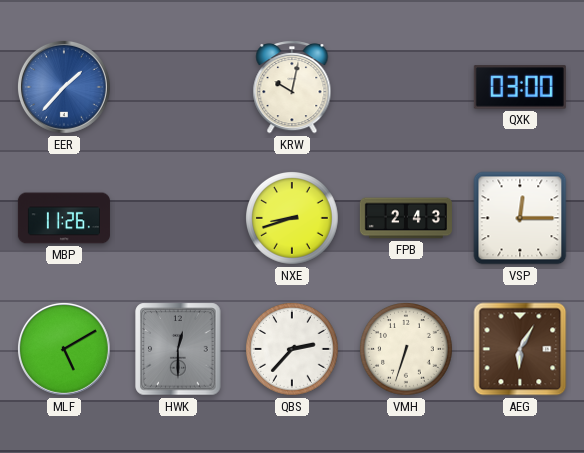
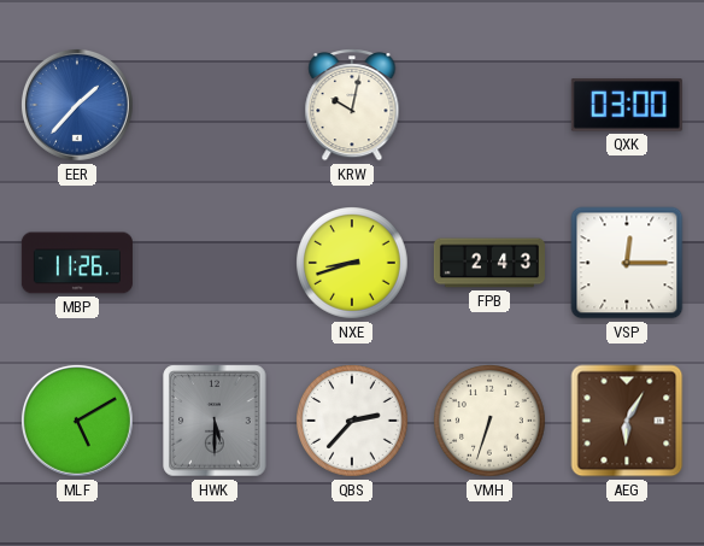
HWK: 12:30 -> 5:30 (215, 421)
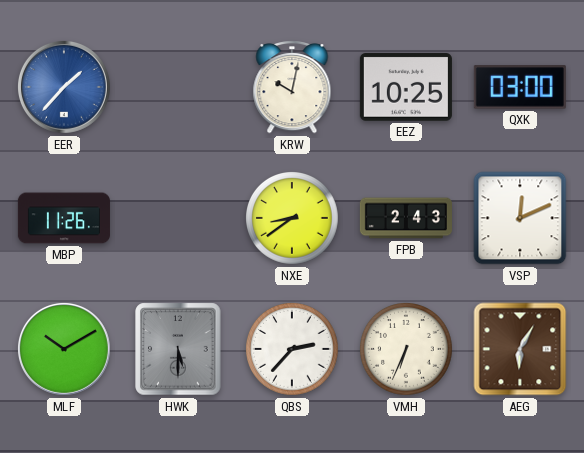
EEZ: none -> 10:25 (406, 87)
NXE: 8:42 -> 8:39 (293, 219)
VSP: 12:15 -> 12:11 (520, 218)
MLF: 5:10 -> 10:10 (64, 349)
VMH: 6:33 -> 6:34 (407, 350)
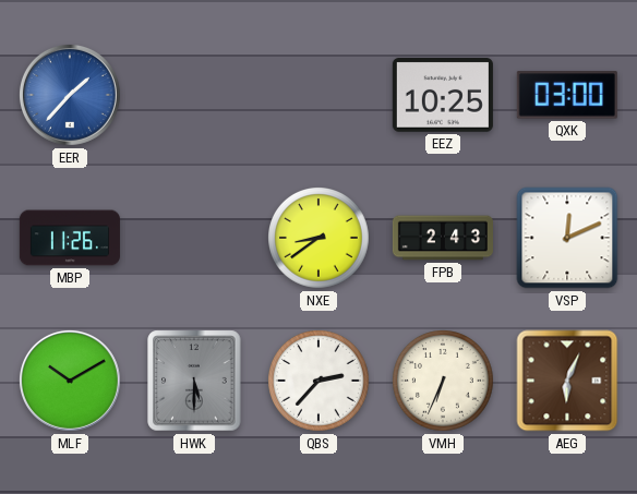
KRW: 10:02 -> none (292, 88)
AEG: 6:05 -> 6:04 (567, 381)
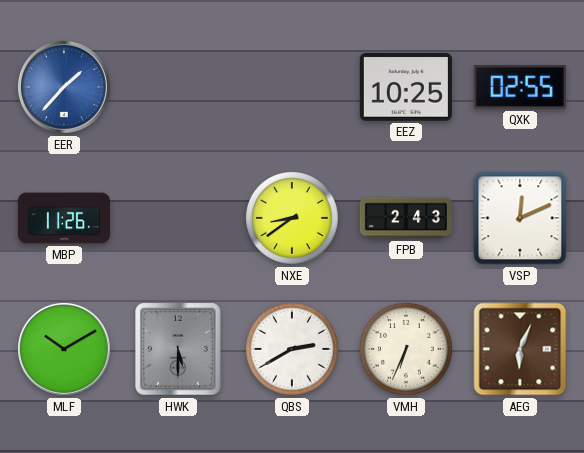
QXK: 03:00 -> 02:55 (520, 87)
QBS: 2:37 -> 2:40 (293, 350)
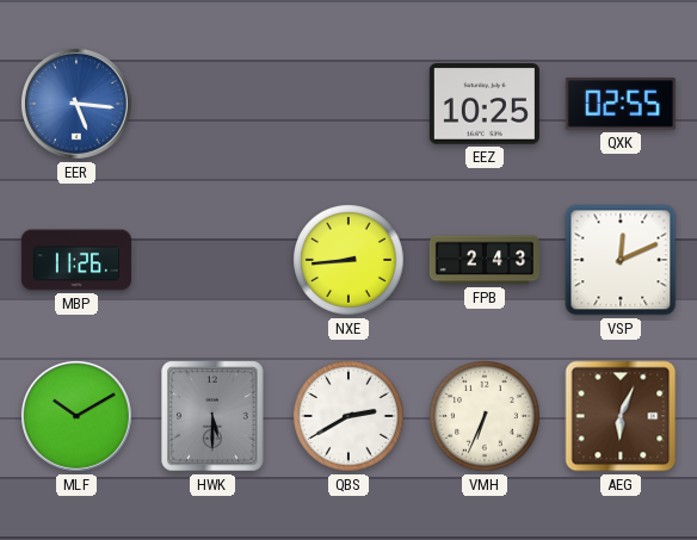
EER: 1:37 -> 5:16 (76, 104)
NXE: 8:39 -> 8:44 (350, 261)
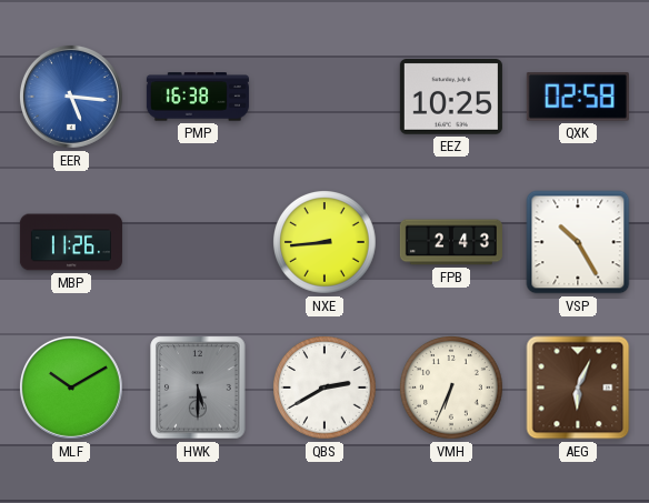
PMP: none -> 16:38 (198, 97)
QXK: 02:55 -> 02:58 (578, 97)
VSP: 12:11 -> 10:25 (578, 242)
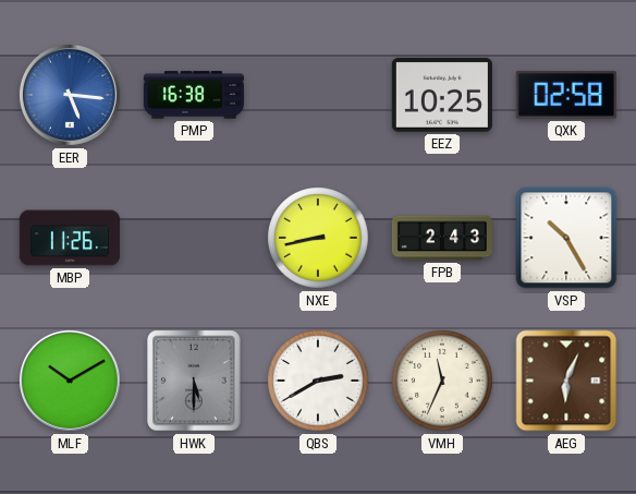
NXE: 8:44 -> 8:43 (319, 239)
VMH: 6:34 -> 11:34 (443, 382)
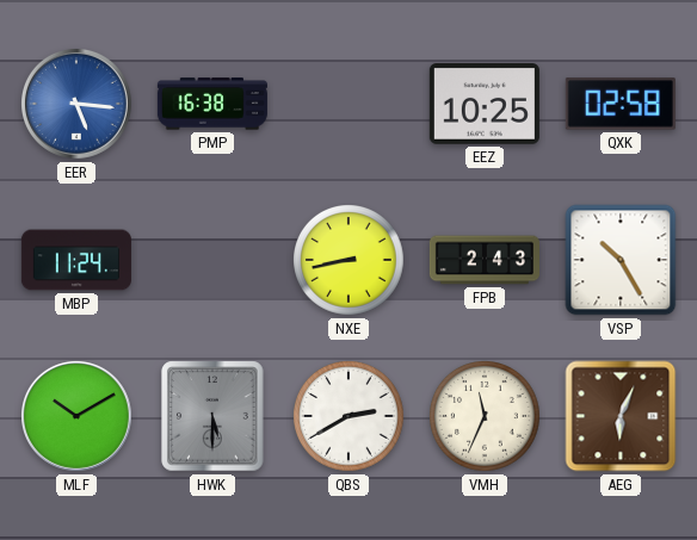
MBP: 11:26 -> 11:24 (76, 260)
